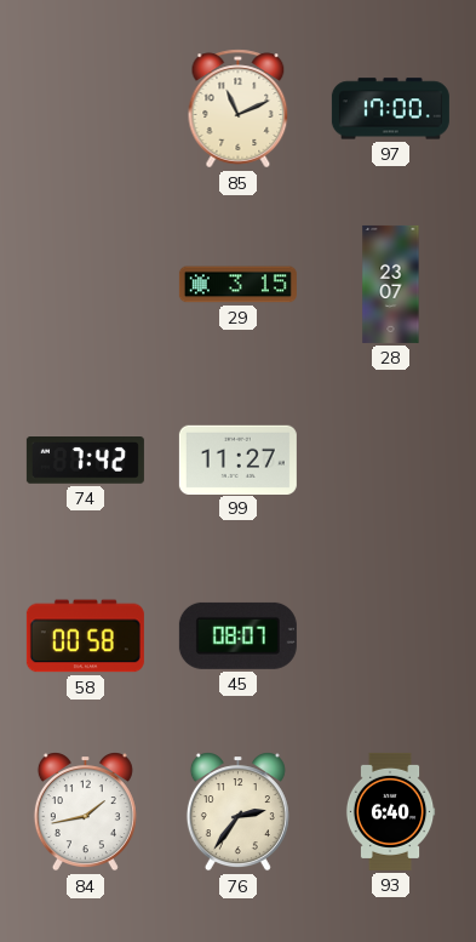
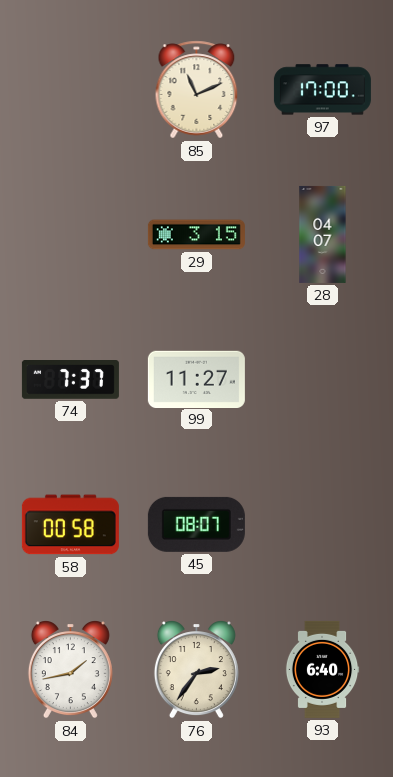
28: 23:07 -> 04:07 (323, 234)
74: 7:42 -> 7:37 (70, 380)
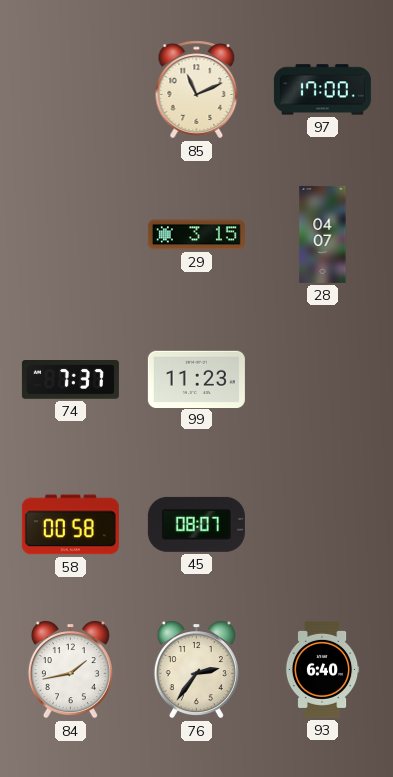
99: 11:27 -> 11:23 (196, 379)
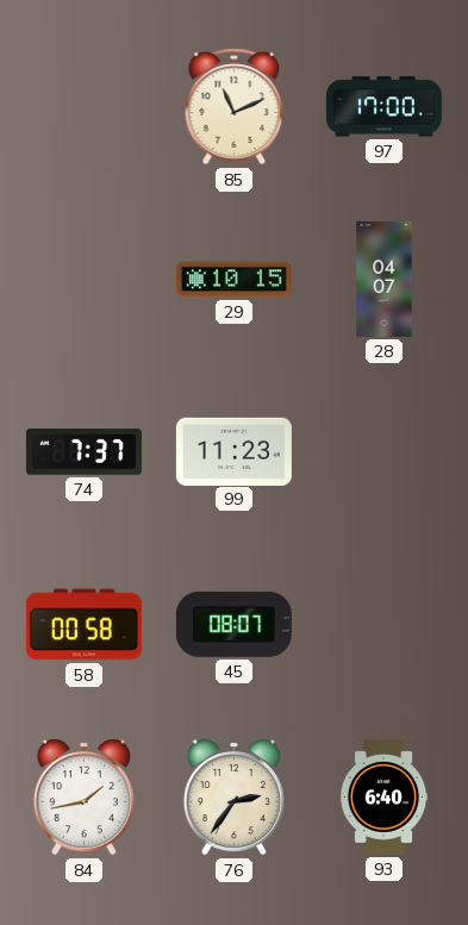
29: 3:15 -> 10:15 (233, 280)
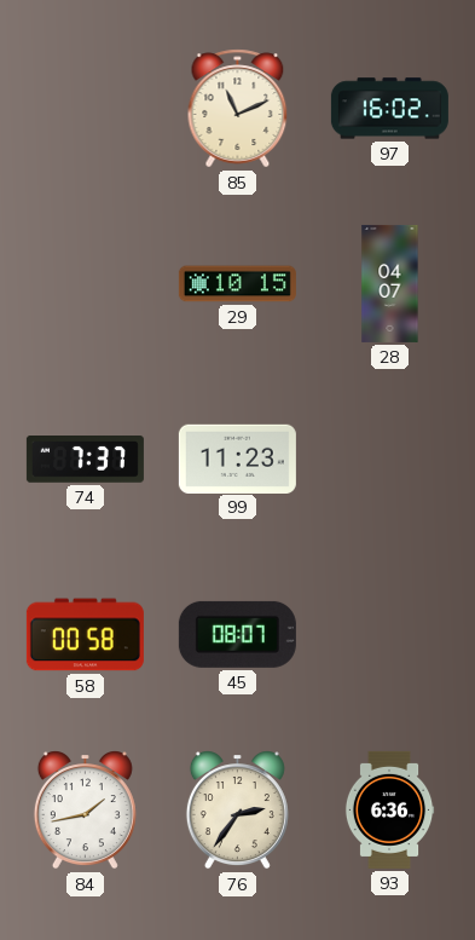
97: 17:00 -> 16:02 (389, 109)
93: 6:40 -> 6:36 (389, 809)
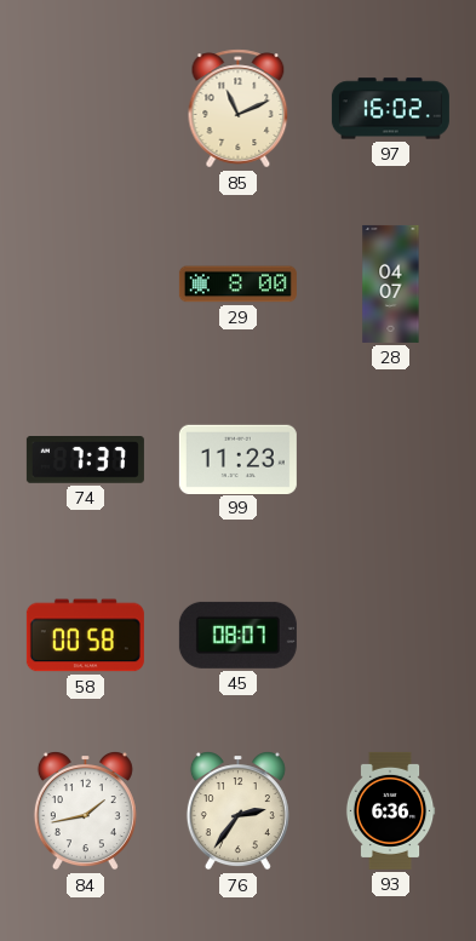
29: 10:15 -> 8:00 (237, 285)
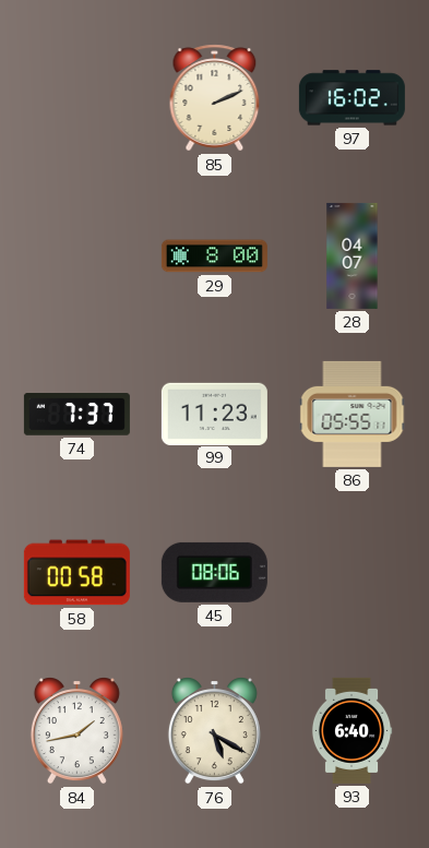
85: 11:11 -> 2:11 (215, 98)
86: none -> 05:55 (353, 414)
45: 08:07 -> 08:06 (214, 572)
76: 2:36 -> 5:20 (214, 731)
93: 6:36 -> 6:40 (351, 730)
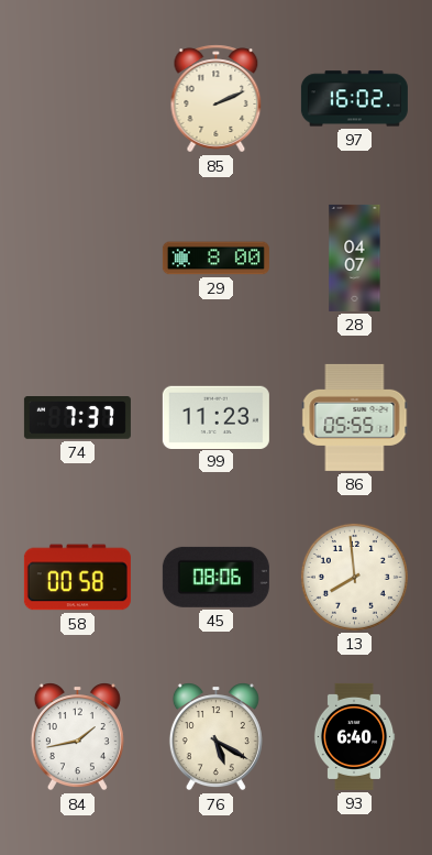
13: none -> 7:59 (354, 577)
